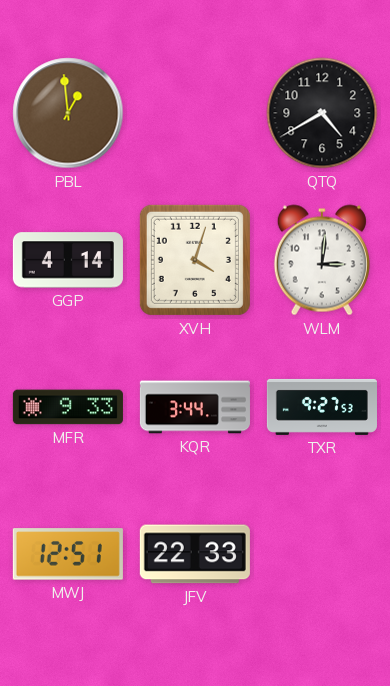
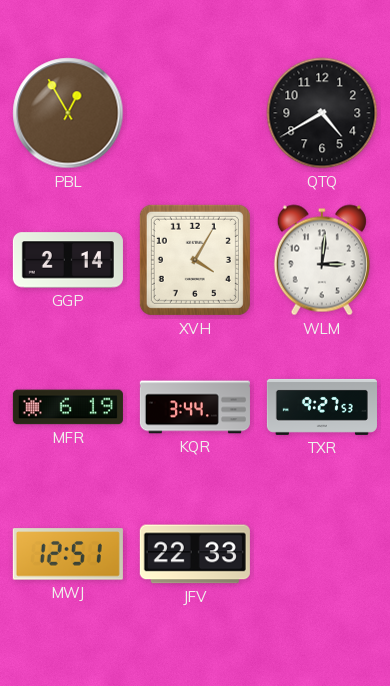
PBL: 12:59 -> 12:55 (68, 113)
GGP: 4:14 -> 2:14 (68, 260)
XVH: 4:03 -> 4:05 (195, 260)
MFR: 9:33 -> 6:19 (68, 407)
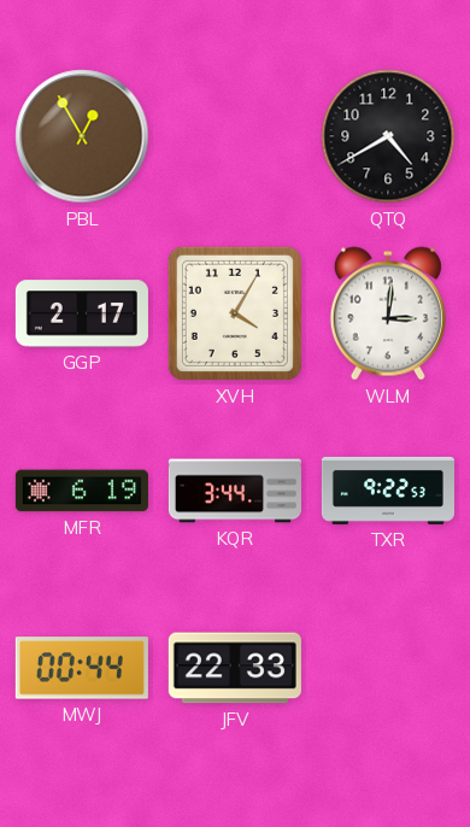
GGP: 2:14 -> 2:17 (82, 313)
TXR: 9:27 -> 9:22 (388, 491)
MWJ: 12:51 -> 00:44 (82, 668)
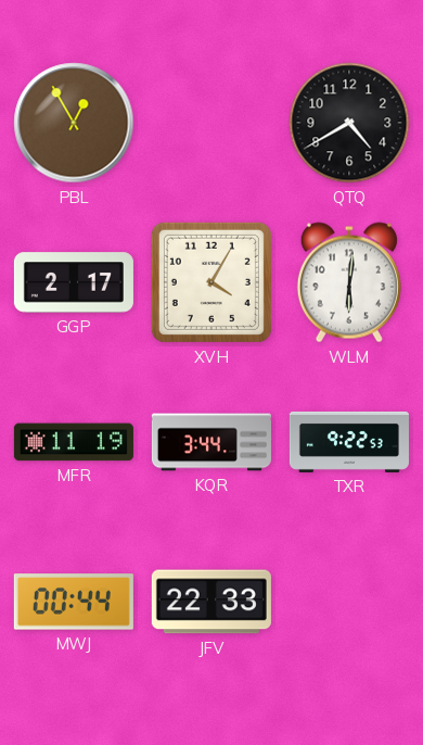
WLM: 3:01 -> 6:01 (349, 282)
MFR: 6:19 -> 11:19 (74, 442)
